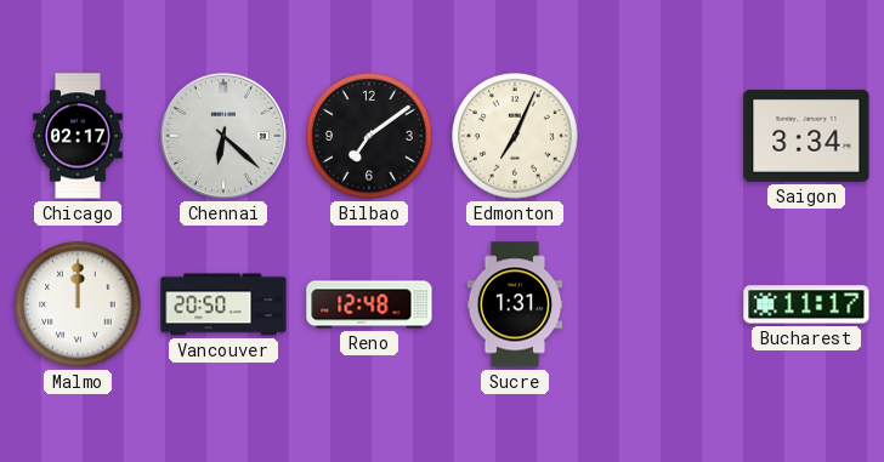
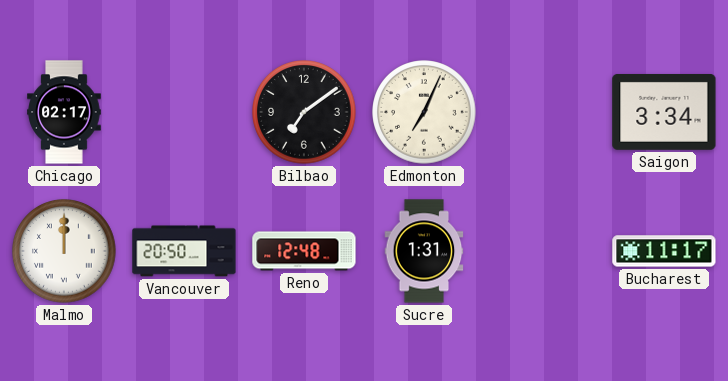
Chennai: 6:22 -> none (223, 136)
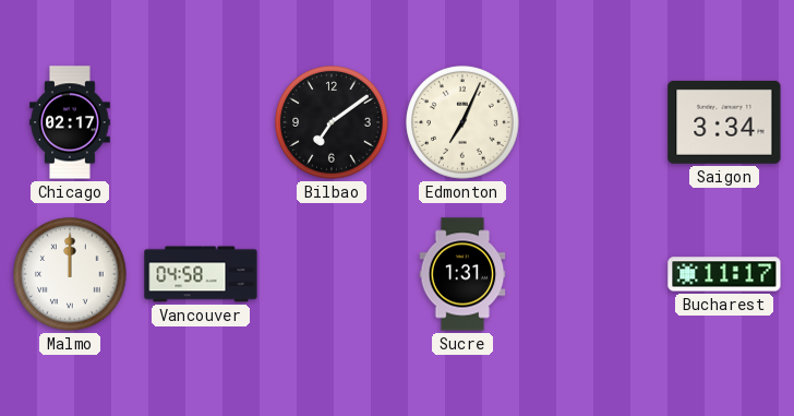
Vancouver: 20:50 -> 04:58 (201, 274)
Reno: 12:48 -> none (304, 251)
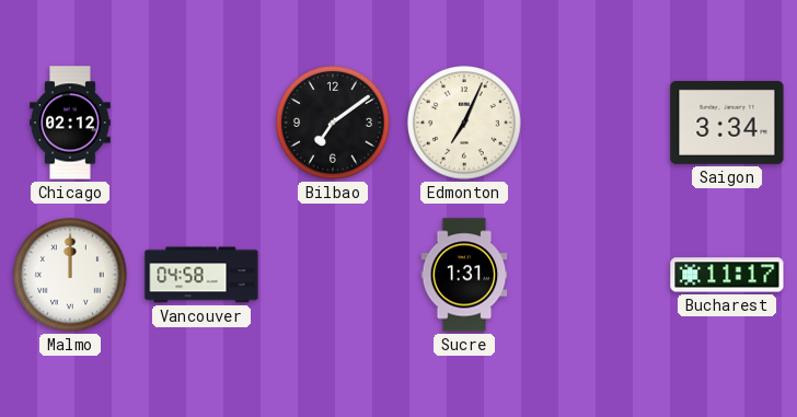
Chicago: 02:17 -> 02:12 (70, 123)
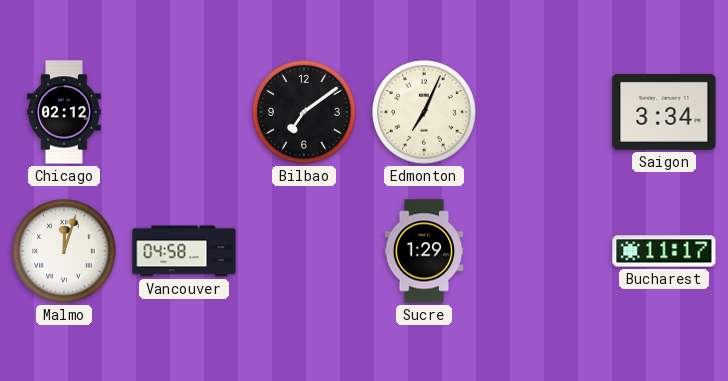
Malmo: 12:00 -> 12:03 (64, 251)
Sucre: 1:31 -> 1:29 (424, 251)
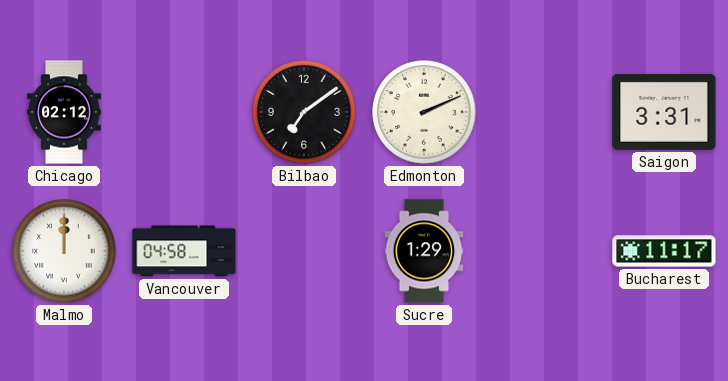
Edmonton: 7:04 -> 2:11 (424, 112)
Saigon: 3:34 -> 3:31 (664, 112)
Malmo: 12:03 -> 12:00 (64, 251)
